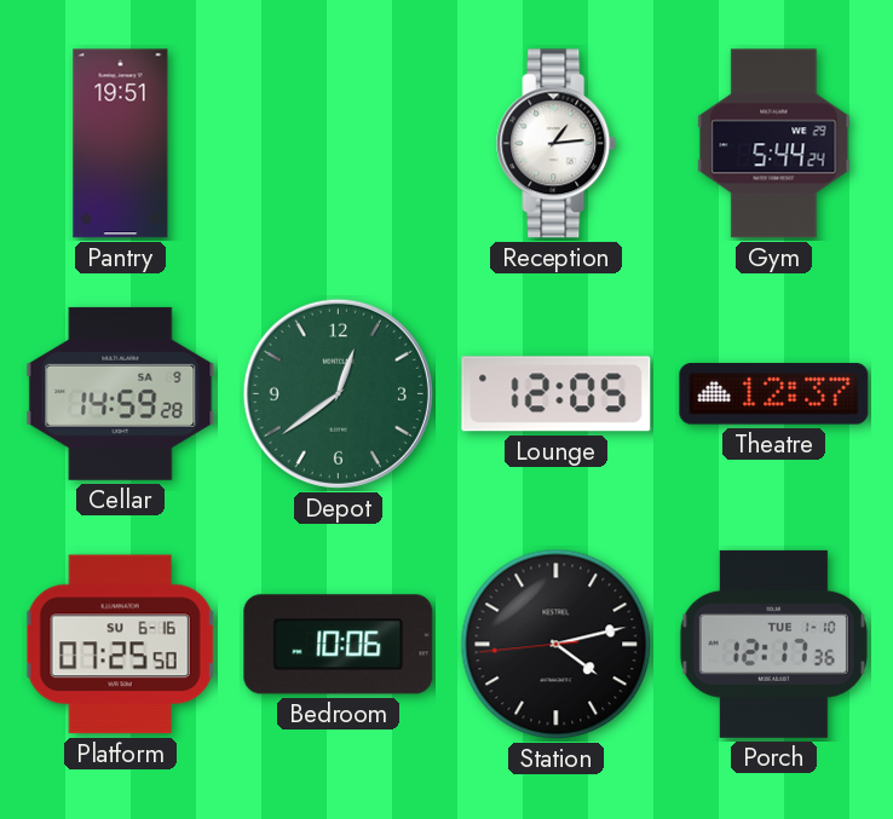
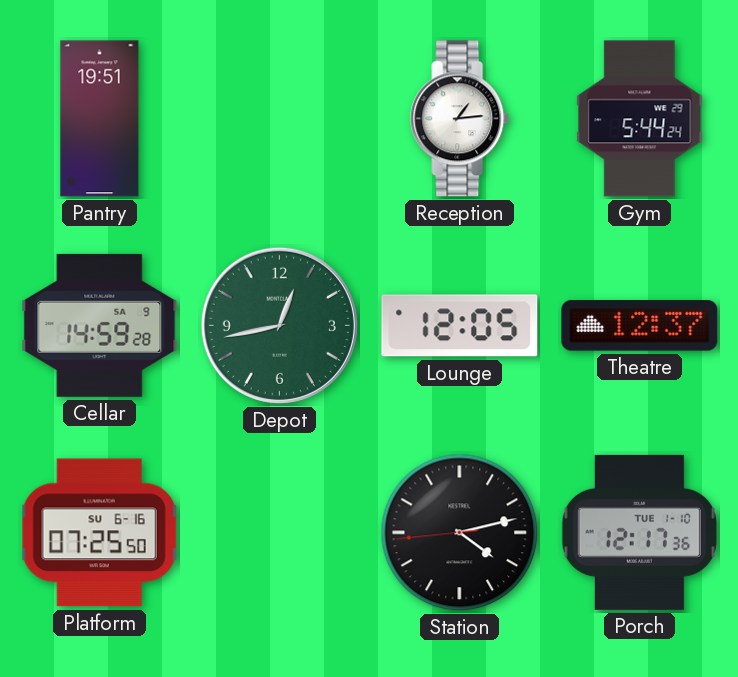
Depot: 12:39 -> 12:43 (279, 325)
Bedroom: 10:06 -> none (339, 645)
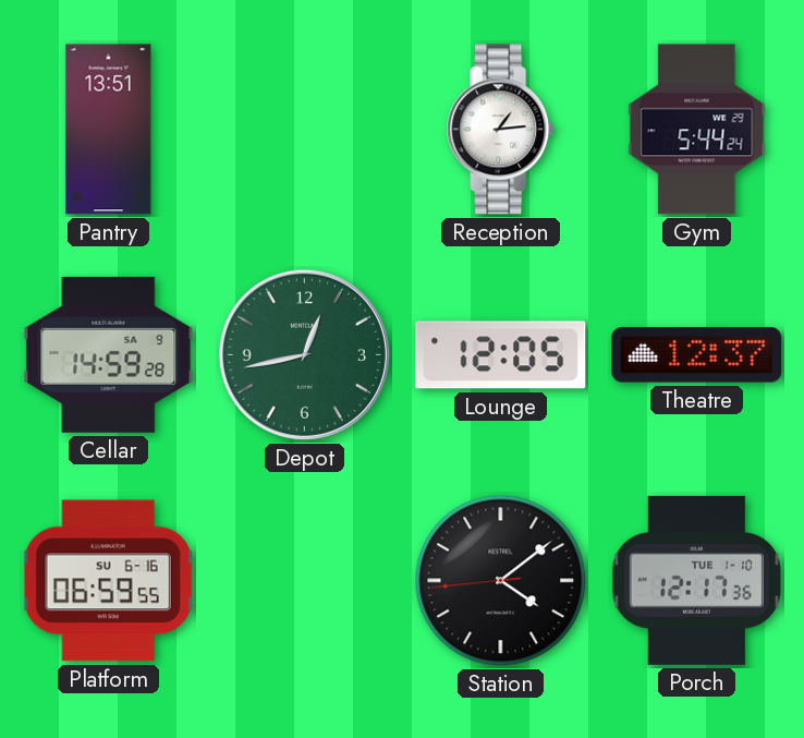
Pantry: 19:51 -> 13:51 (109, 130)
Platform: 07:25 -> 06:59 (108, 581)
Station: 4:12 -> 4:08 (501, 581)
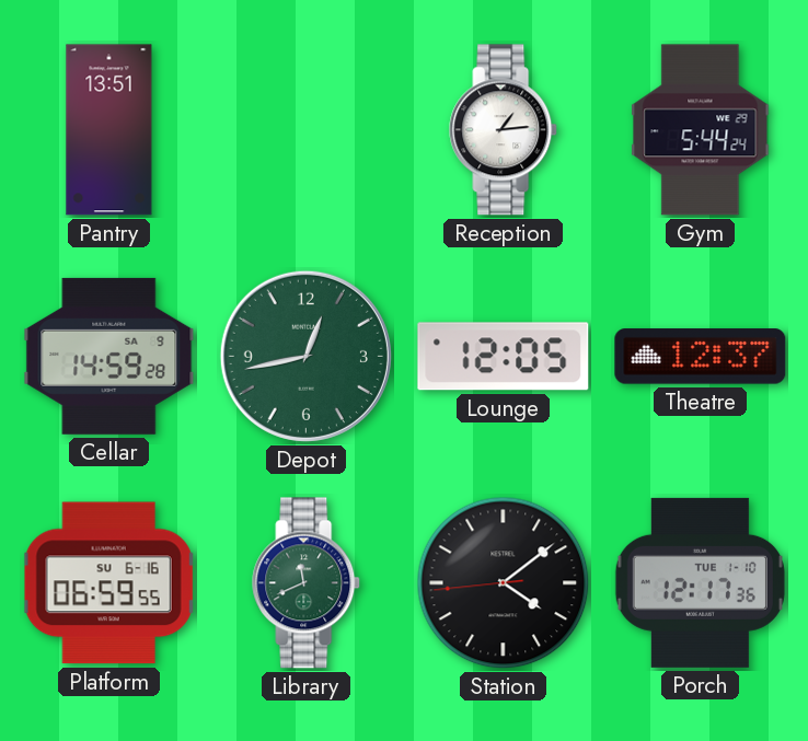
Library: none -> 11:41 (307, 583)
